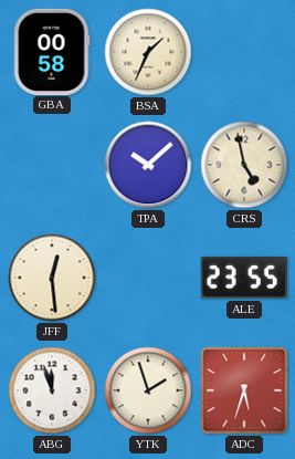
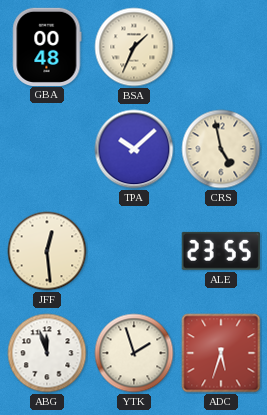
GBA: 00:58 -> 00:48 (47, 46)
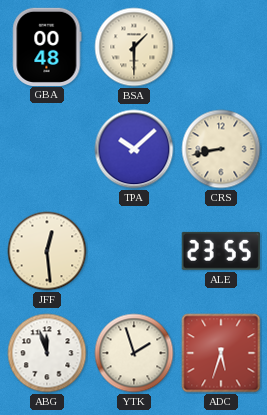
BSA: 1:34 -> 1:30 (134, 47)
CRS: 4:58 -> 8:43 (221, 149)
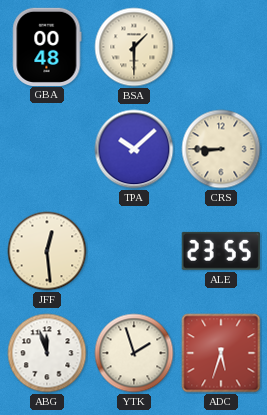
CRS: 8:43 -> 8:45 (221, 149)
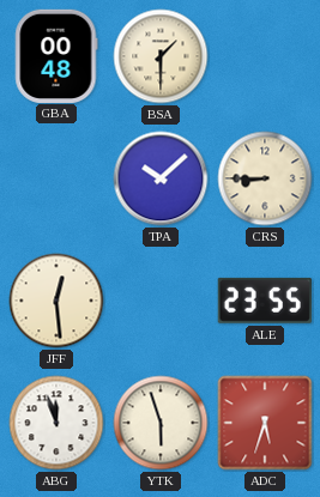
YTK: 1:57 -> 5:57 (161, 423)
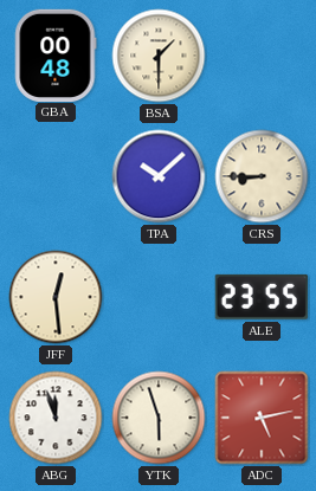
ADC: 5:33 -> 5:13 (262, 418)
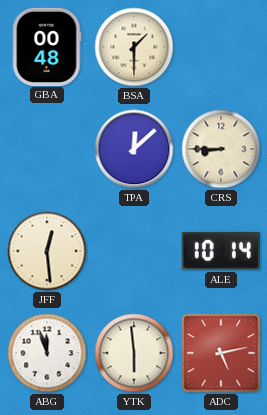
TPA: 10:08 -> 12:08 (134, 149)
ALE: 23:55 -> 10:14 (221, 251)
YTK: 5:57 -> 5:59 (134, 353)
